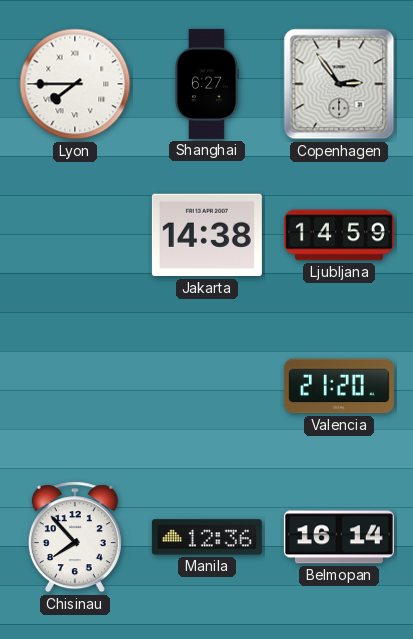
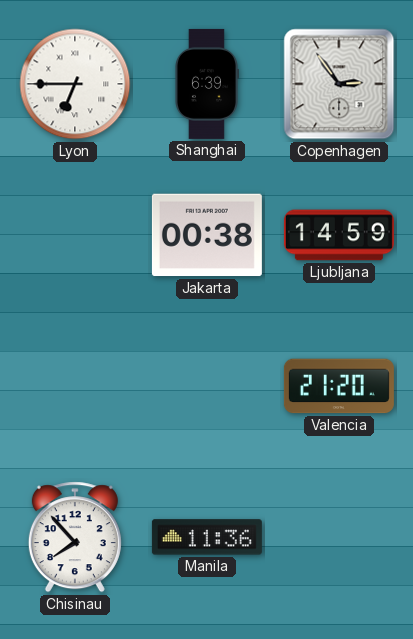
Lyon: 7:45 -> 6:45 (75, 84)
Shanghai: 6:27 -> 6:39 (206, 84)
Jakarta: 14:38 -> 00:38 (207, 235)
Manila: 12:36 -> 11:36 (207, 537)
Belmopan: 16:14 -> none (339, 537)
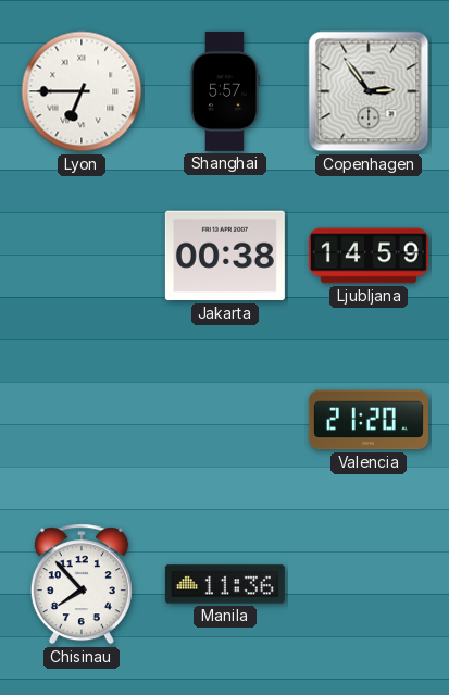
Shanghai: 6:39 -> 5:57 (224, 91)
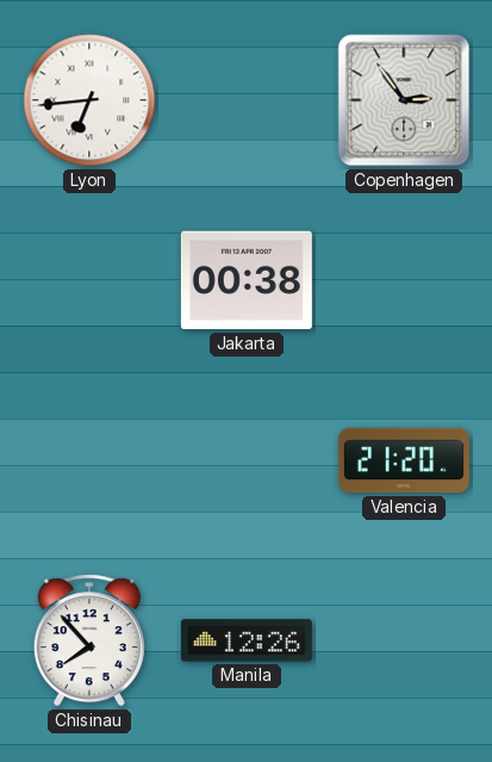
Lyon: 6:45 -> 6:44 (89, 100)
Shanghai: 5:57 -> none (224, 91)
Ljubljana: 14:59 -> none (369, 256)
Manila: 11:36 -> 12:26 (247, 640)
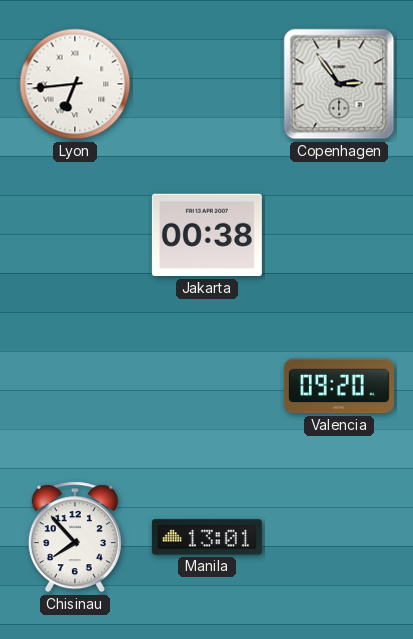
Valencia: 21:20 -> 09:20 (339, 386)
Manila: 12:26 -> 13:01 (207, 537)
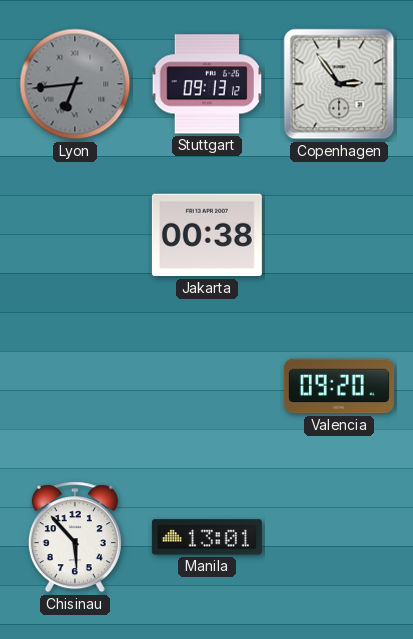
Lyon dial: white -> grey (75, 84)
Stuttgart: none -> 09:13 (207, 84)
Chisinau: 7:53 -> 5:53 (75, 537)
